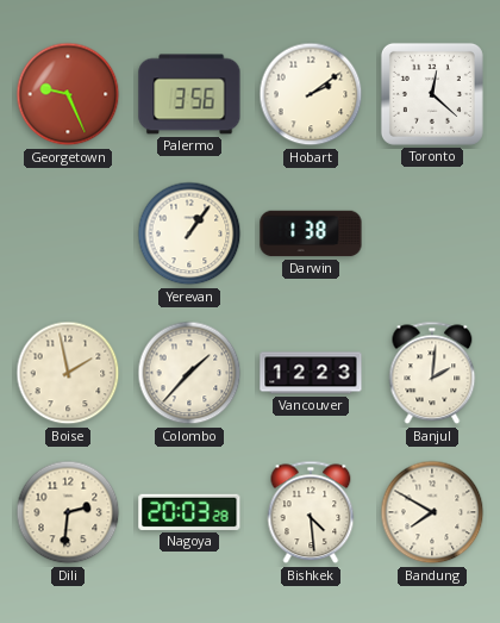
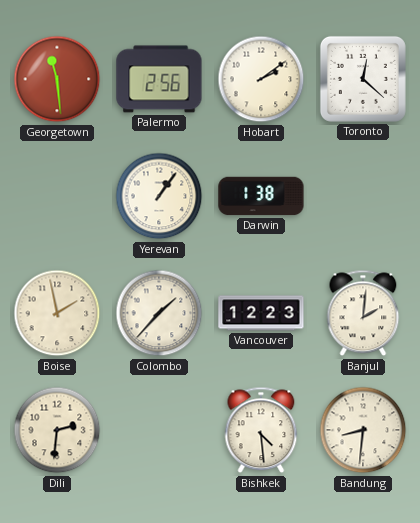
Georgetown: 9:26 -> 11:29 (57, 79)
Palermo: 3:56 -> 2:56 (159, 79)
Nagoya: 20:03 -> none (189, 512)
Bandung: 7:50 -> 8:31 (363, 430)
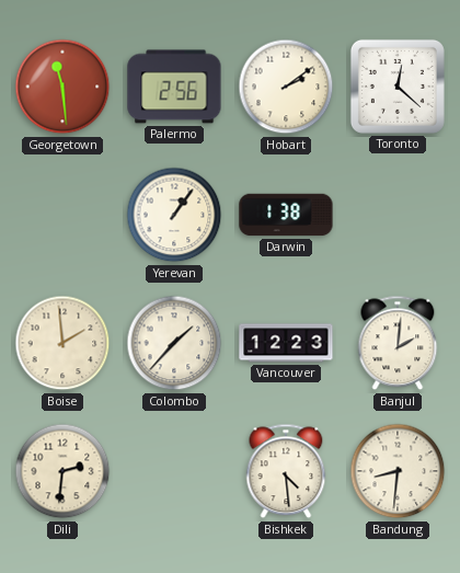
Boise: 1:58 -> 1:59 (62, 343)
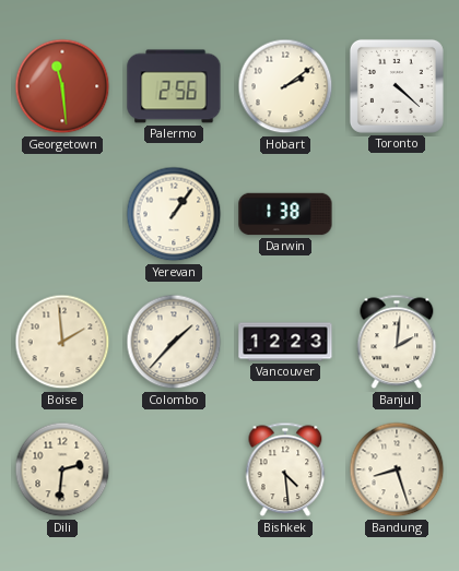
Toronto: 12:22 -> 4:22 (397, 86)
Bandung: 8:31 -> 8:27 (397, 469)
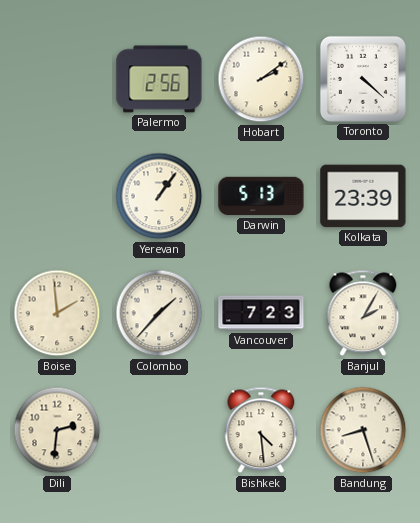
Georgetown: 11:29 -> none (62, 86)
Darwin: 1:38 -> 5:13 (261, 196)
Kolkata: none -> 23:39 (363, 196)
Vancouver: 12:23 -> 7:23 (261, 313)
Banjul: 2:01 -> 2:05 (363, 313)
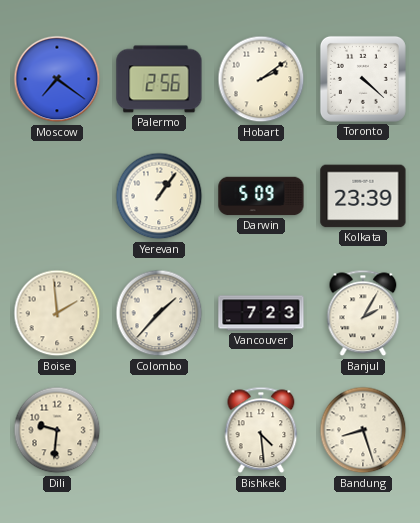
Moscow: none -> 7:21 (57, 79)
Darwin: 5:13 -> 5:09 (261, 196)
Dili: 2:31 -> 9:31 (57, 430)
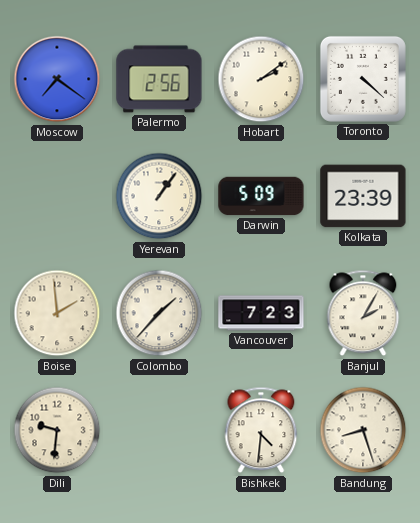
Bishkek: 4:29 -> 4:31 (261, 430)
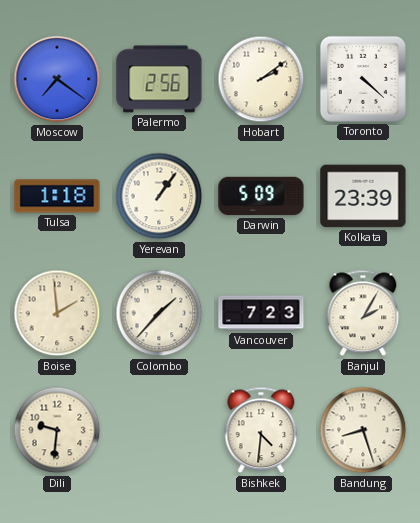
Tulsa: none -> 1:18 (57, 196)
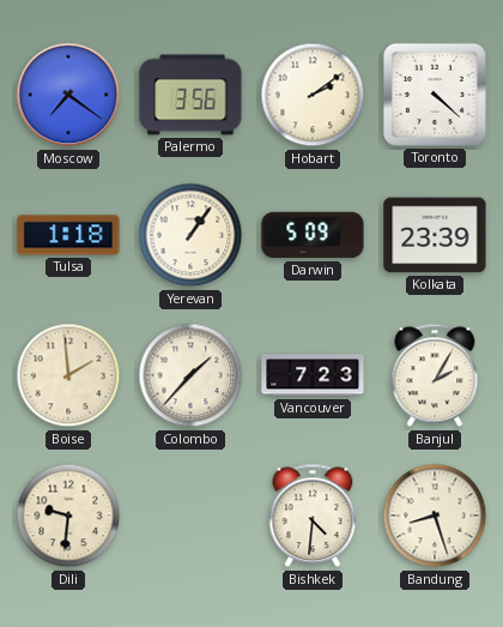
Palermo: 2:56 -> 3:56 (190, 95)
